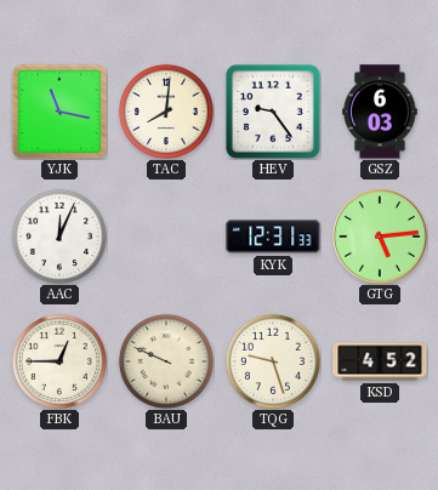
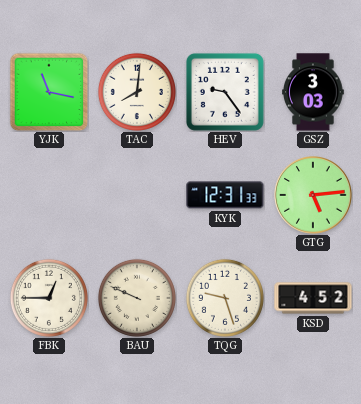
GSZ: 6:03 -> 3:03 (313, 92)
AAC: 12:04 -> none (59, 237)
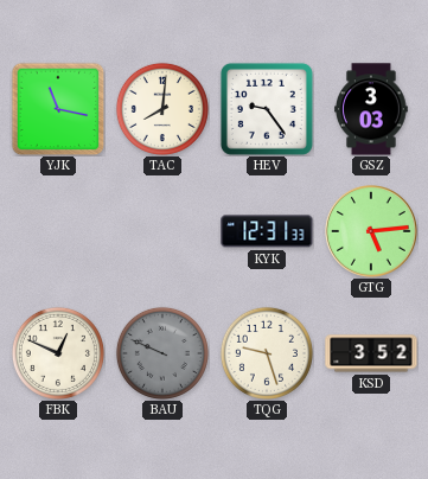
FBK: 12:45 -> 12:49 (58, 353)
BAU dial: cream -> grey (162, 353)
KSD: 4:52 -> 3:52 (371, 353)
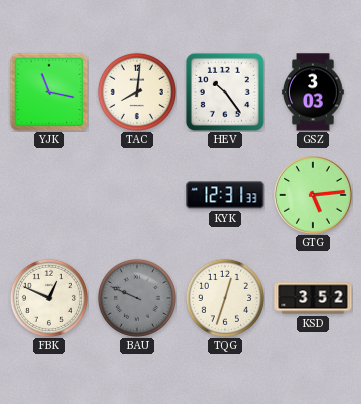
HEV: 9:24 -> 10:24 (225, 92)
TQG: 9:27 -> 12:33 (225, 298)
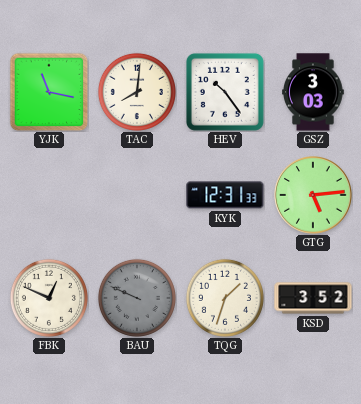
TQG: 12:33 -> 1:33 (225, 298)
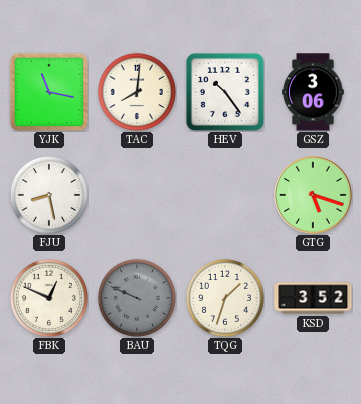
GSZ: 3:03 -> 3:06 (313, 92)
FJU: none -> 8:28 (49, 195)
KYK: 12:31 -> none (225, 195)
GTG: 5:14 -> 5:18 (313, 195)
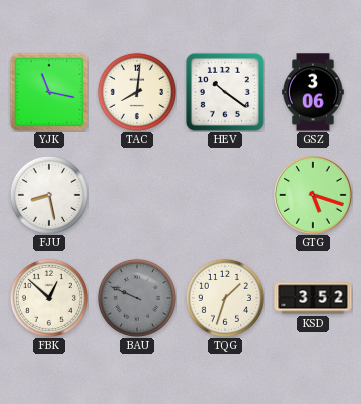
HEV: 10:24 -> 10:21 (225, 92)
FBK: 12:49 -> 12:52 (49, 298)
